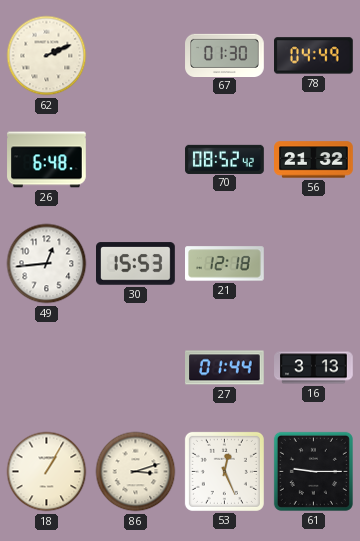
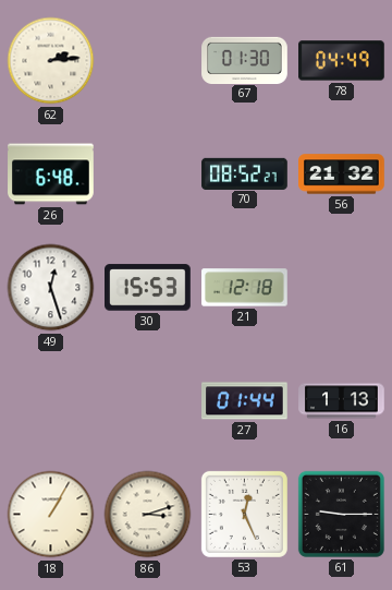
62: 2:11 -> 2:14 (51, 61)
70: 08:52:42 -> 08:52:27 (245, 173)
49: 12:44 -> 12:27 (51, 288)
16: 3:13 -> 1:13 (342, 401)
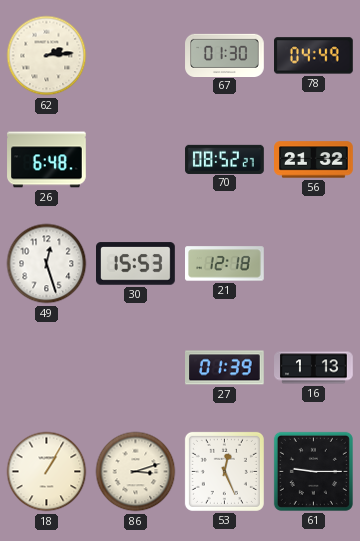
27: 01:44 -> 01:39 (225, 368)
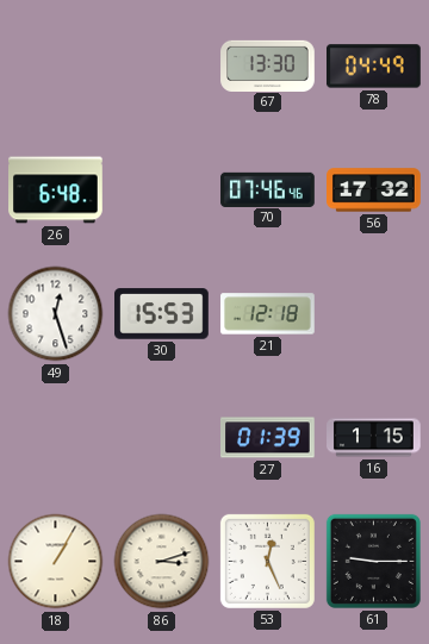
62: 2:14 -> none (47, 56)
67: 01:30 -> 13:30 (268, 65)
70: 08:52 -> 07:46 (268, 189)
56: 21:32 -> 17:32 (374, 190)
16: 1:13 -> 1:15 (374, 438)
